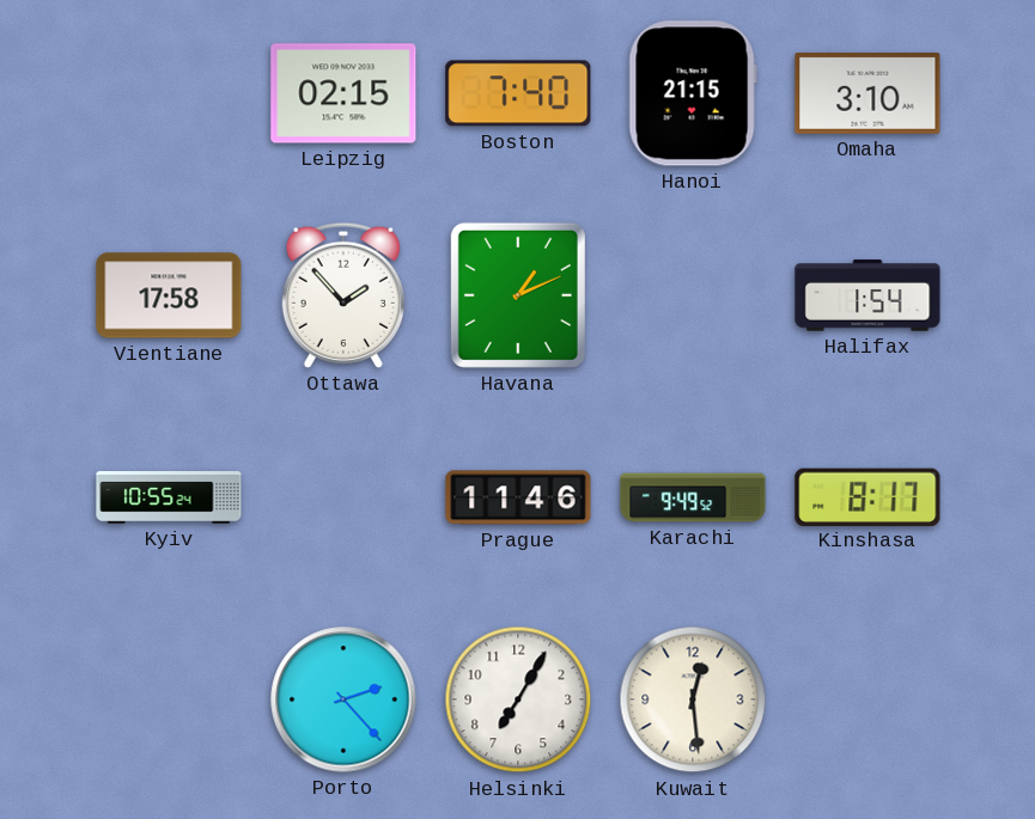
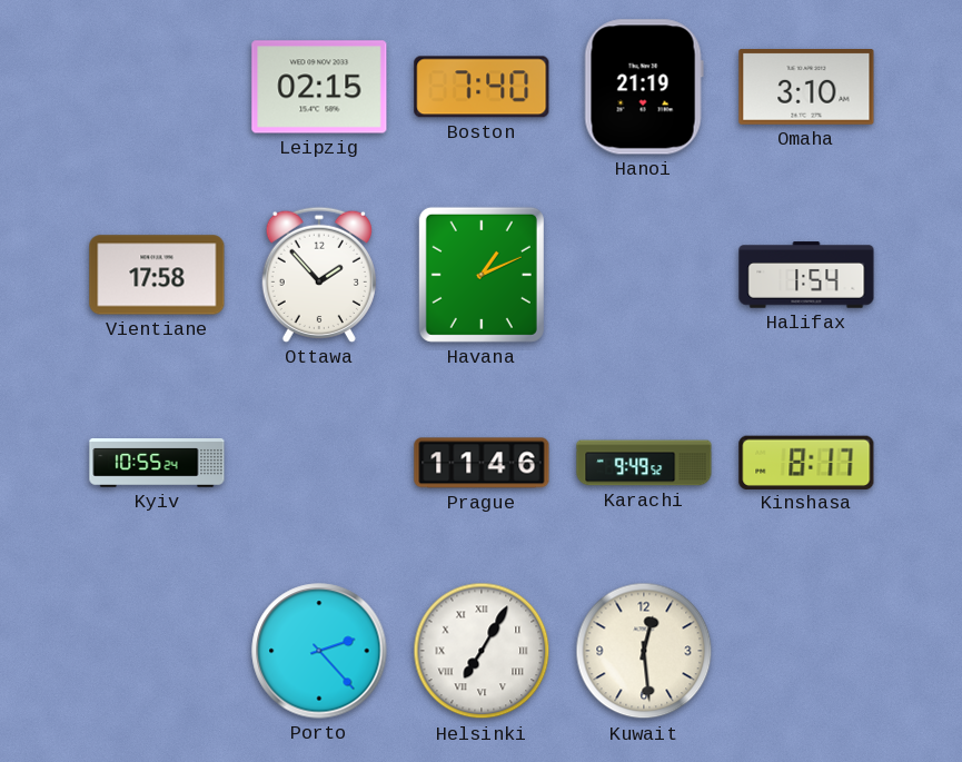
Hanoi: 21:15 -> 21:19 (644, 87)
Helsinki numerals: Arabic -> Roman (482, 651)
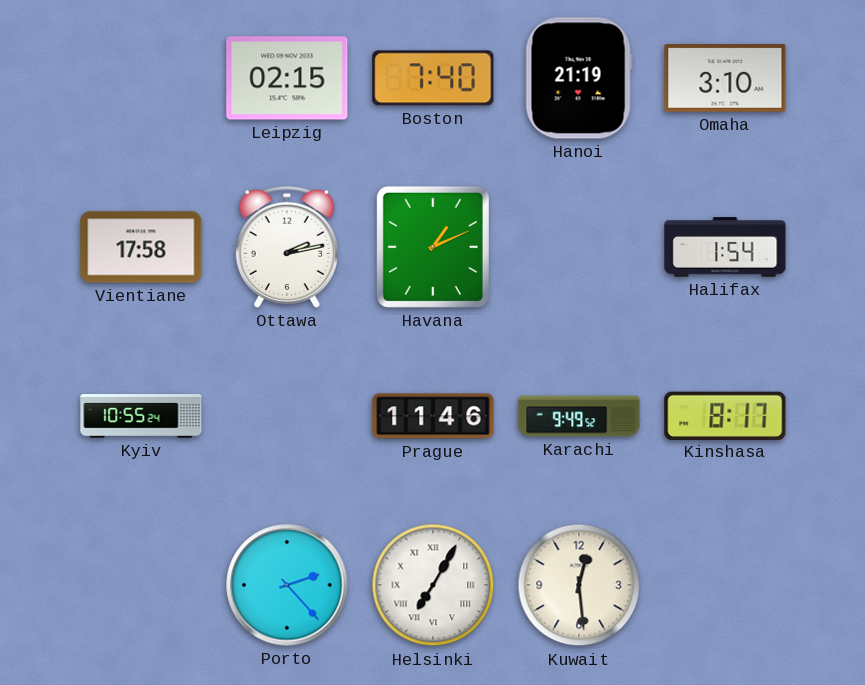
Ottawa: 1:53 -> 2:13 (287, 247)
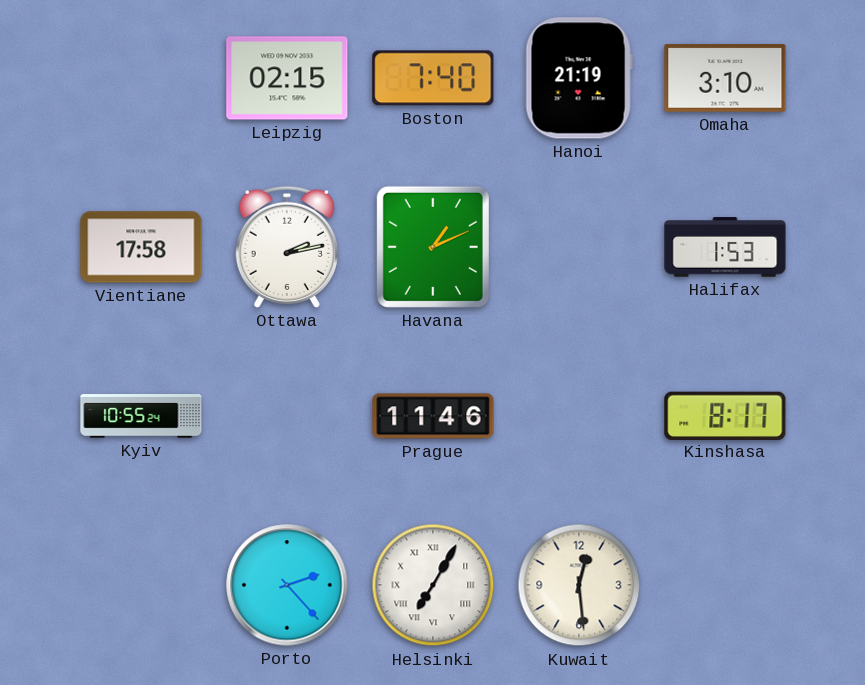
Halifax: 1:54 -> 1:53 (725, 247)
Karachi: 9:49 -> none (579, 416)
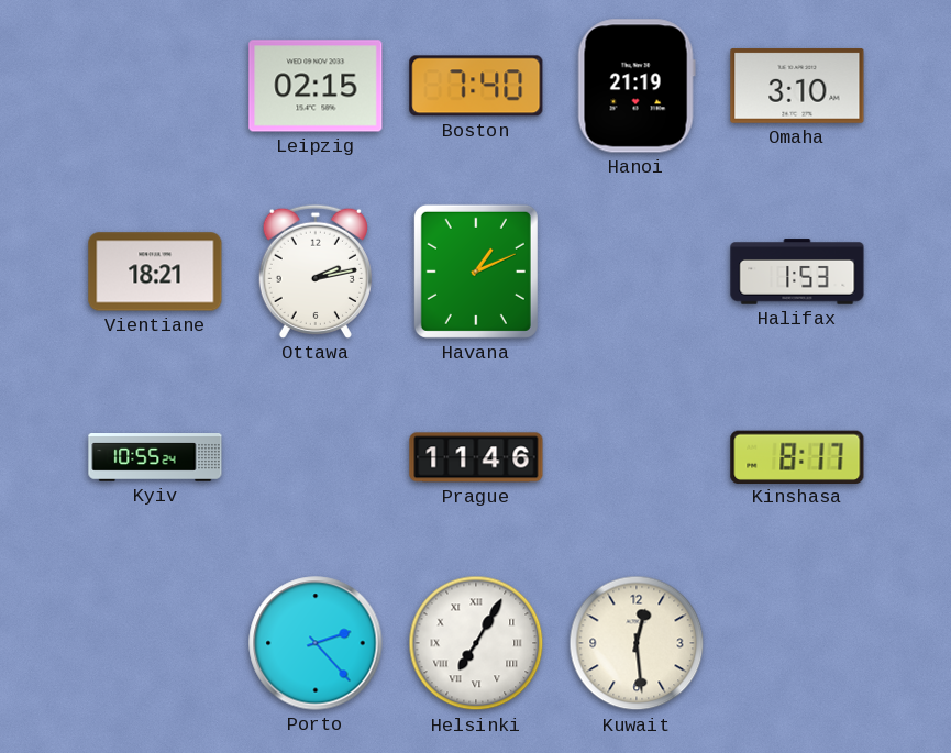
Vientiane: 17:58 -> 18:21 (155, 272)
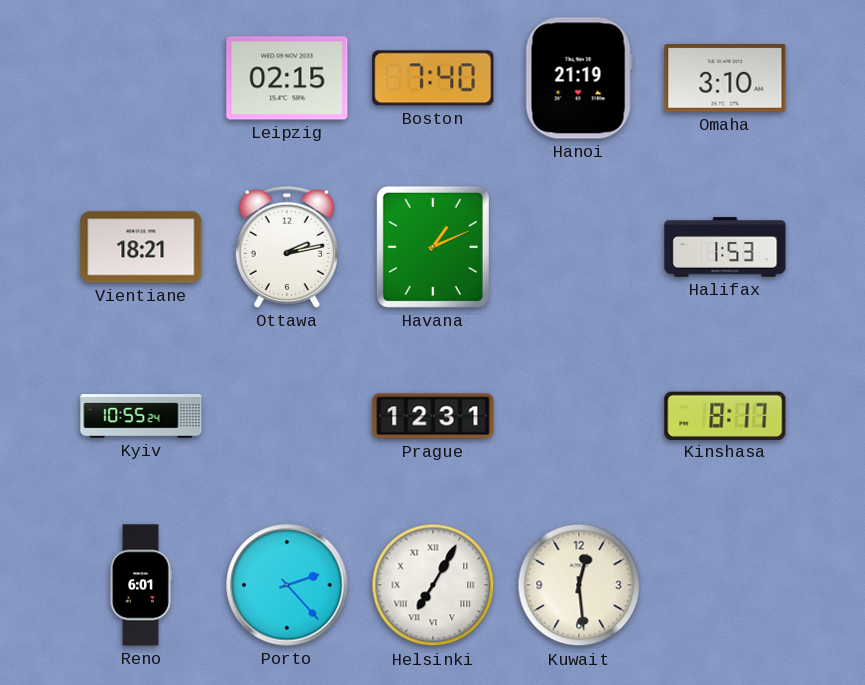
Prague: 11:46 -> 12:31 (433, 416)
Reno: none -> 6:01 (141, 585)
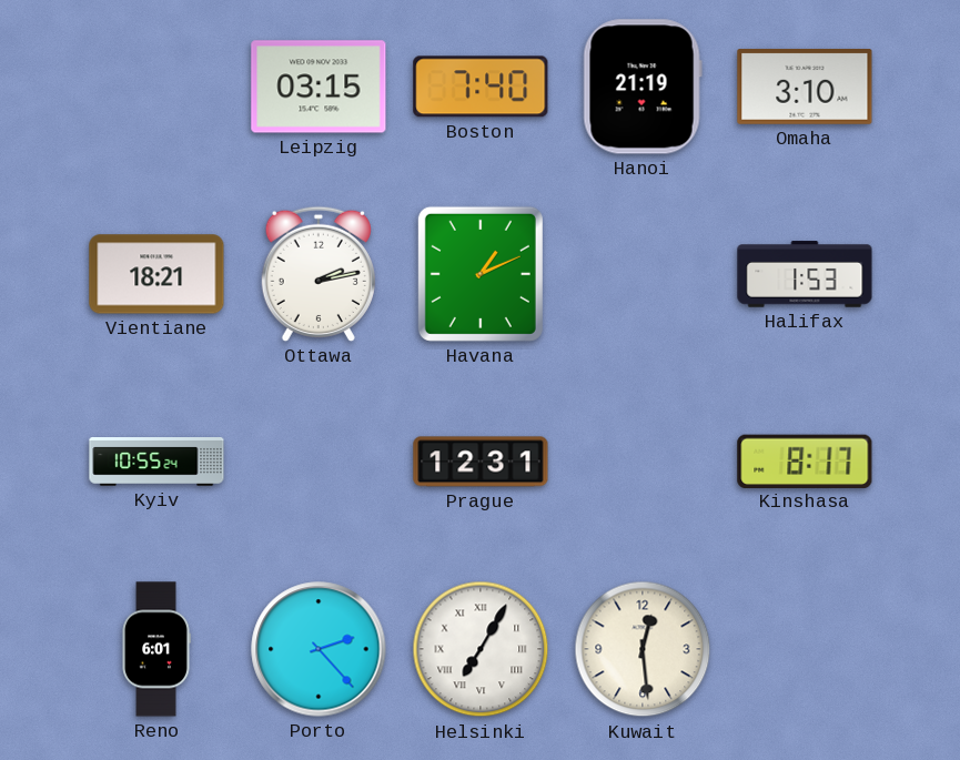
Leipzig: 02:15 -> 03:15 (319, 87)
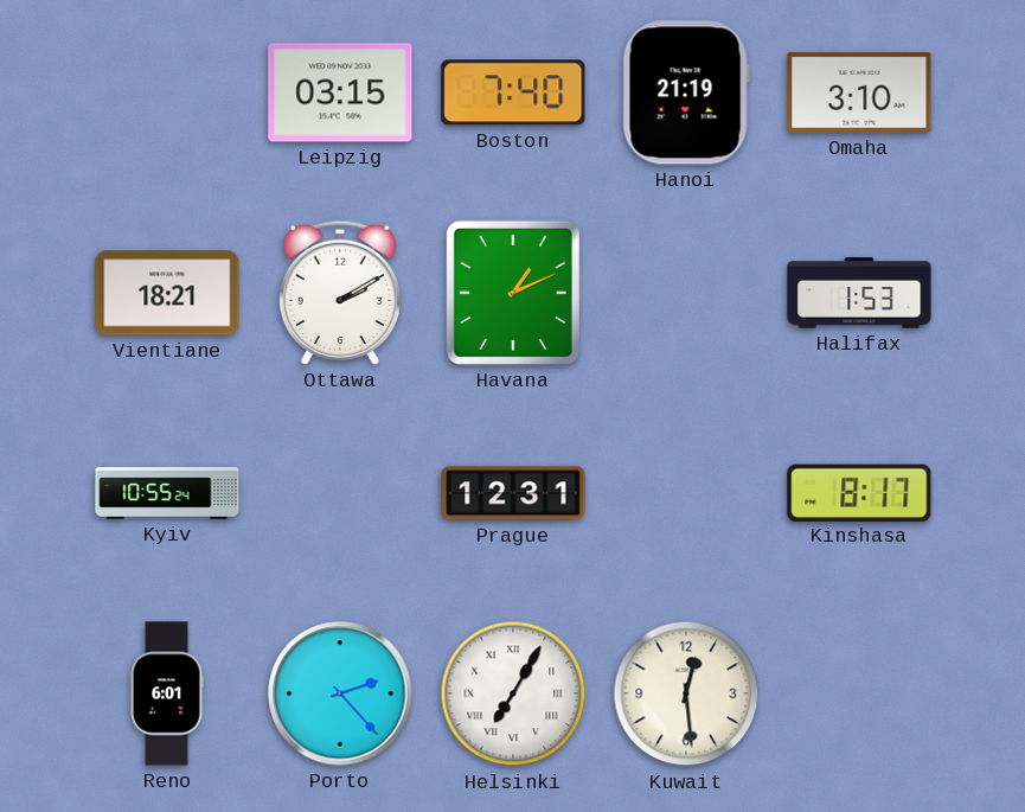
Ottawa: 2:13 -> 2:10 (340, 293)
